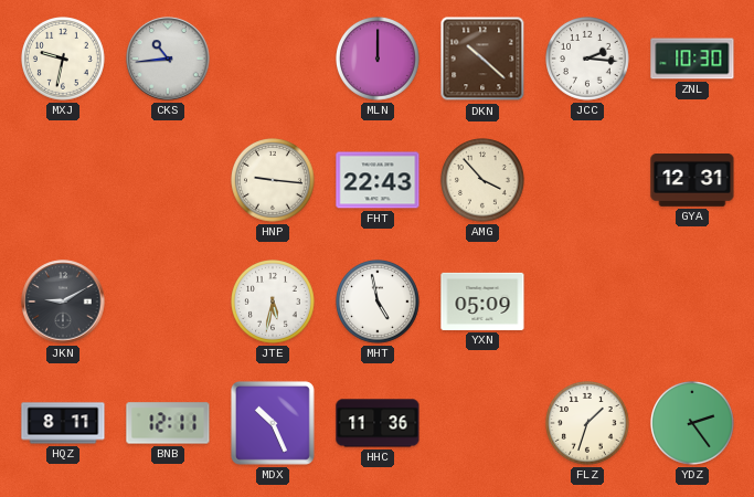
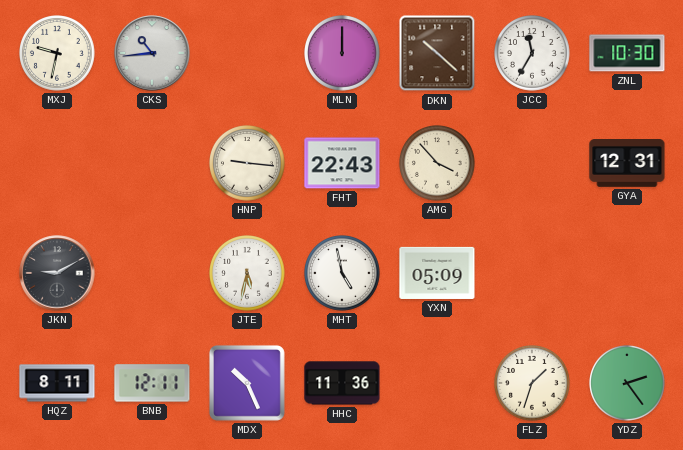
JCC: 2:16 -> 11:35 (533, 54)
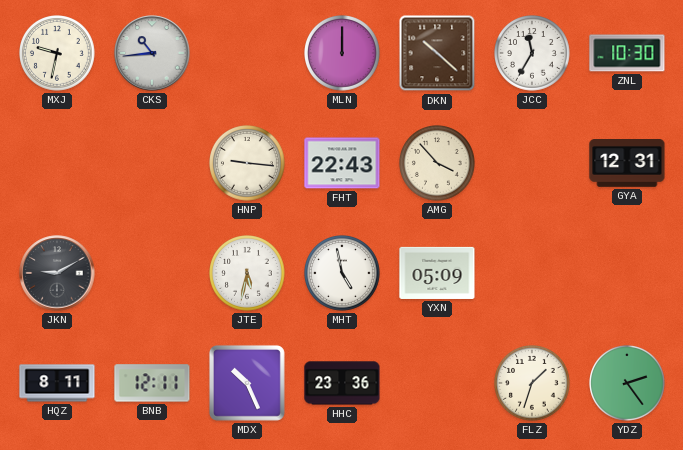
HHC: 11:36 -> 23:36 (342, 383)
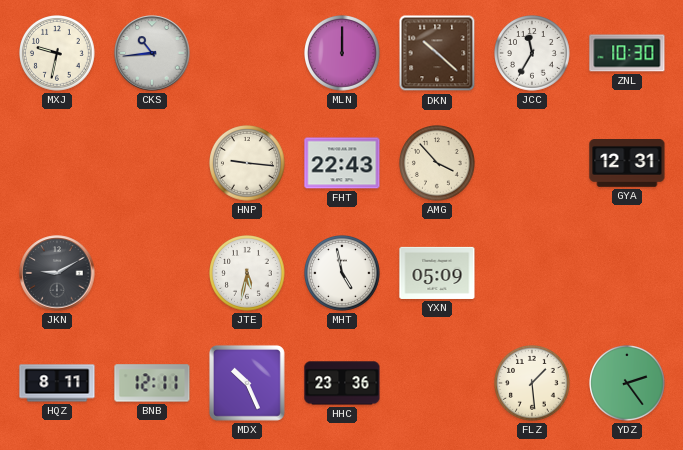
FLZ: 1:33 -> 1:29 (533, 384)
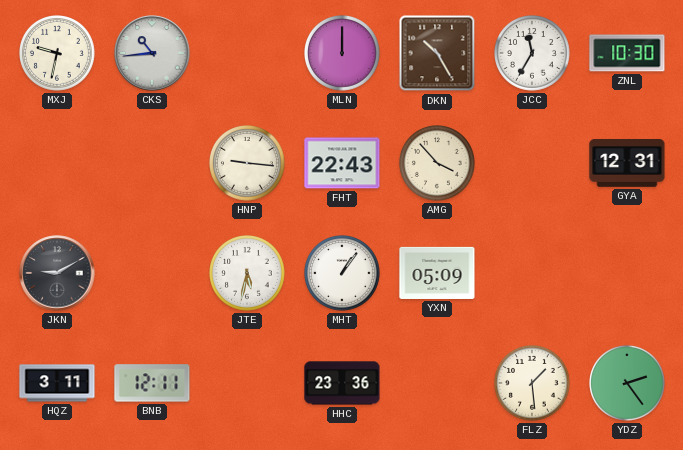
DKN: 10:22 -> 10:25 (437, 53)
MHT: 4:58 -> 1:06 (343, 274)
HQZ: 8:11 -> 3:11 (57, 383)
MDX: 10:26 -> none (247, 383)
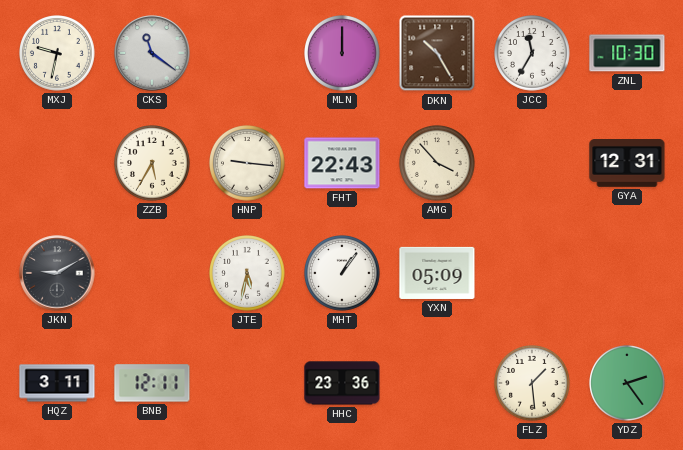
CKS: 10:44 -> 11:21 (152, 53)
ZZB: none -> 5:35 (153, 164)
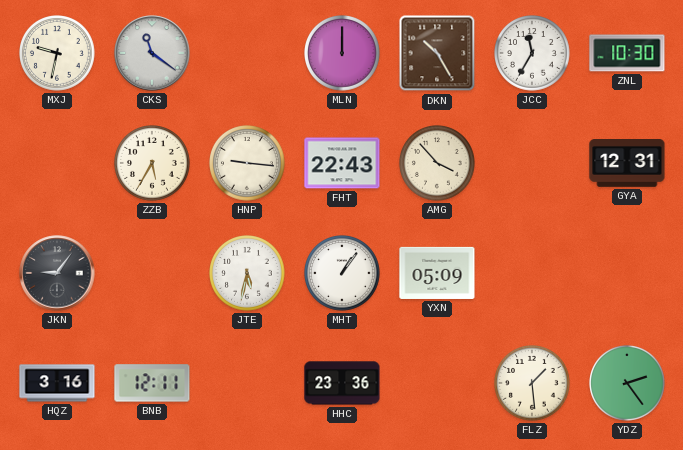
JKN: 9:10 -> 9:06 (57, 273)
HQZ: 3:11 -> 3:16 (57, 383)
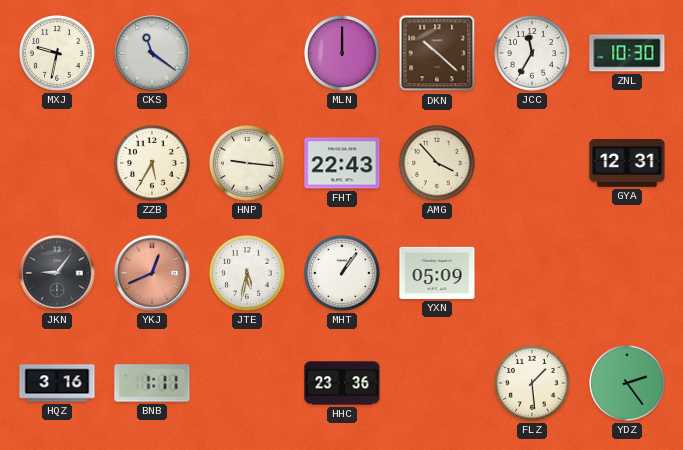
DKN: 10:25 -> 10:22 (437, 53)
YKJ: none -> 12:41 (152, 273)
BNB: 12:11 -> 1:11 (152, 383)
